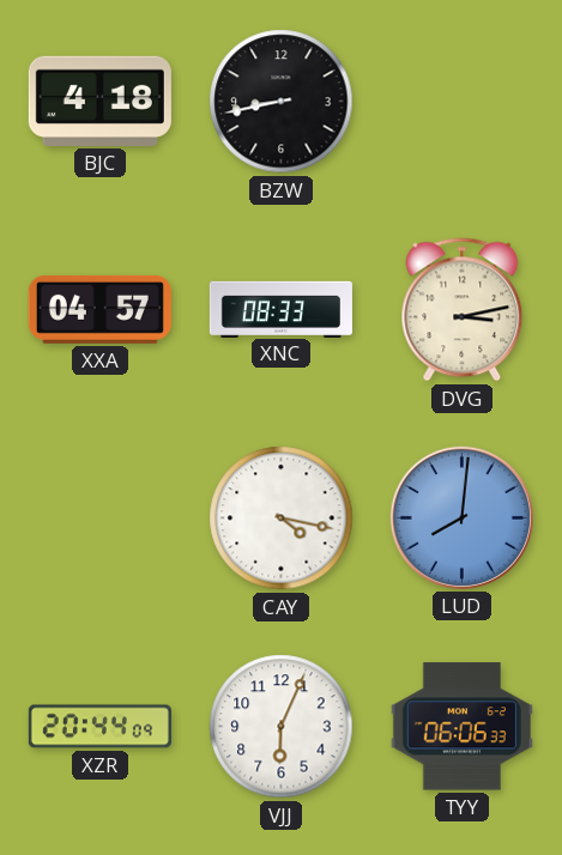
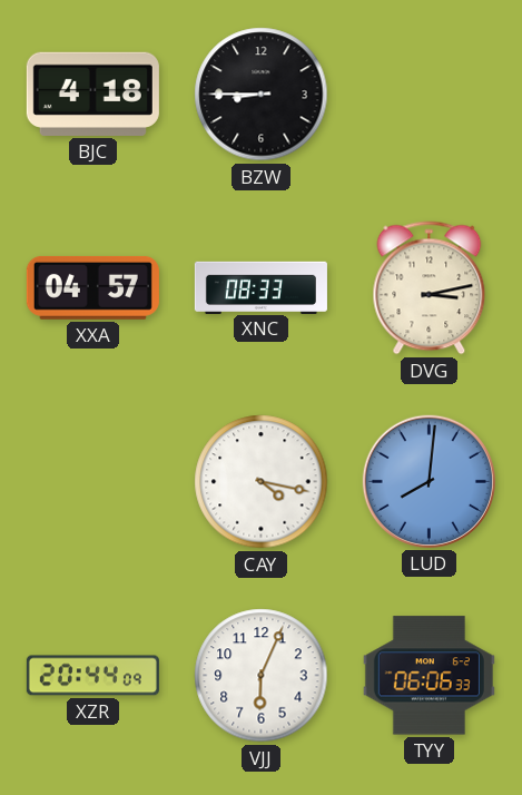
BZW: 8:43 -> 8:45 (262, 95)
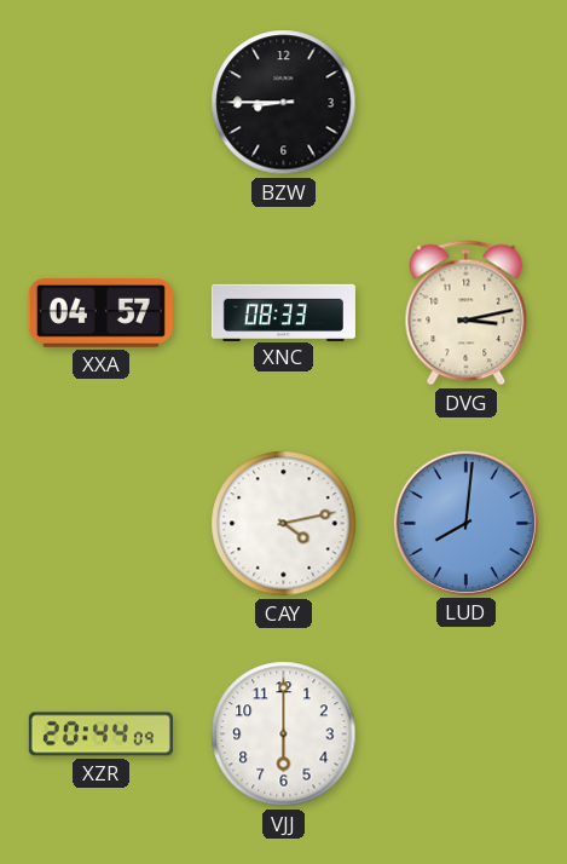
BJC: 4:18 -> none (92, 94)
CAY: 4:17 -> 4:13 (284, 524)
VJJ: 6:04 -> 6:00 (284, 735)
TYY: 06:06 -> none (429, 676)
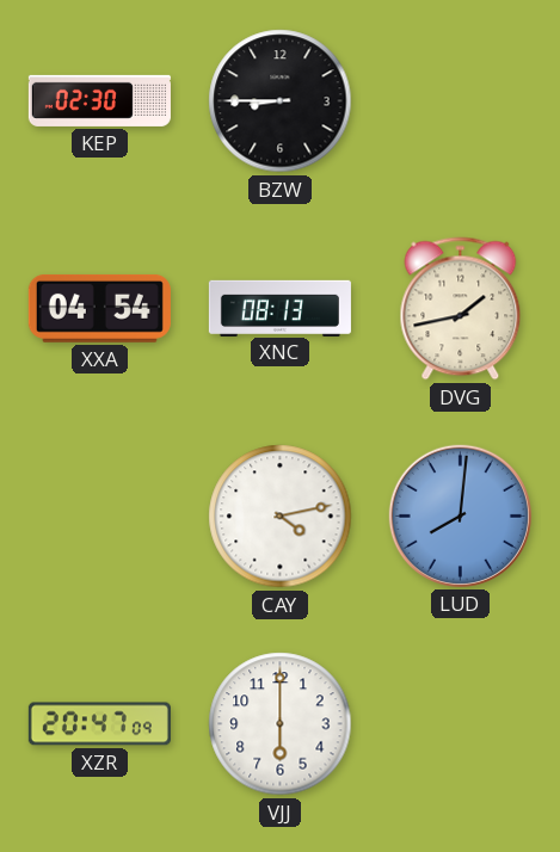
KEP: none -> 02:30 (99, 100)
XXA: 04:57 -> 04:54 (99, 308)
XNC: 08:33 -> 08:13 (279, 308)
DVG: 3:13 -> 1:43 (461, 309)
XZR: 20:44 -> 20:47 (99, 724)
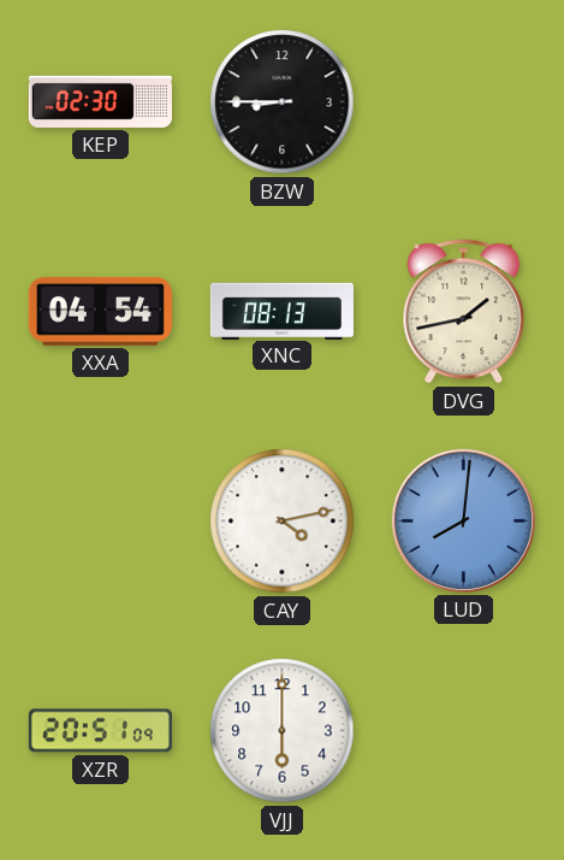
XZR: 20:47 -> 20:51 (100, 731)
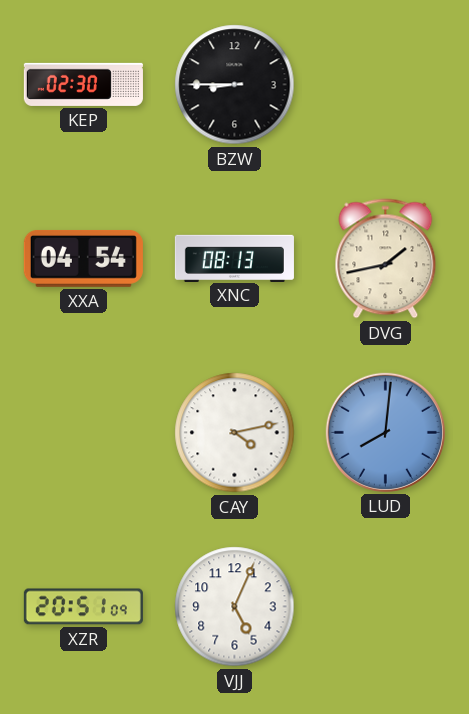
VJJ: 6:00 -> 5:04 (235, 607)
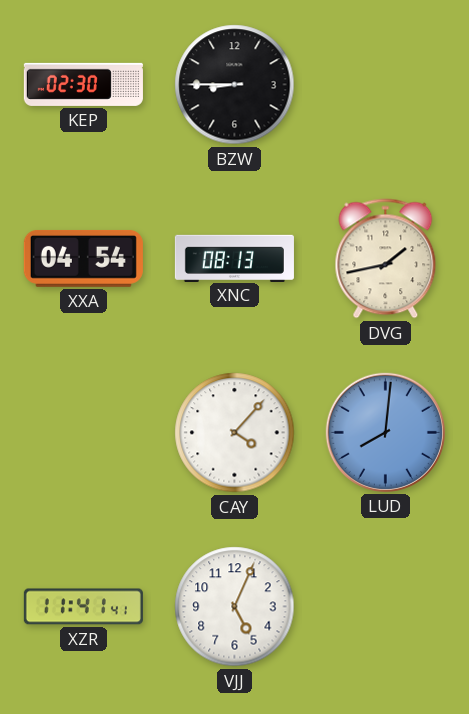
CAY: 4:13 -> 4:07 (235, 433)
XZR: 20:51 -> 11:41 (83, 607)
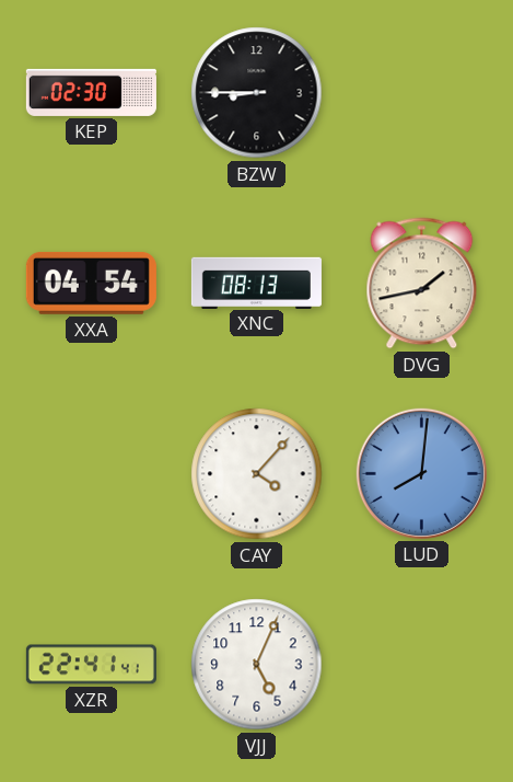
XZR: 11:41 -> 22:41 (91, 665)
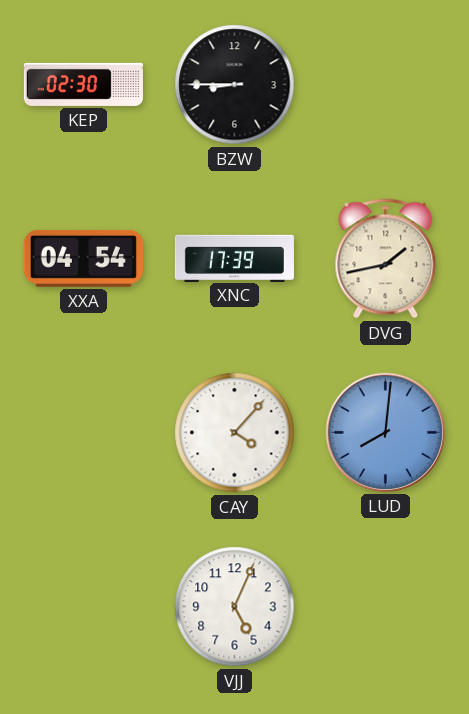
XNC: 08:13 -> 17:39 (234, 258)
XZR: 22:41 -> none (91, 665)
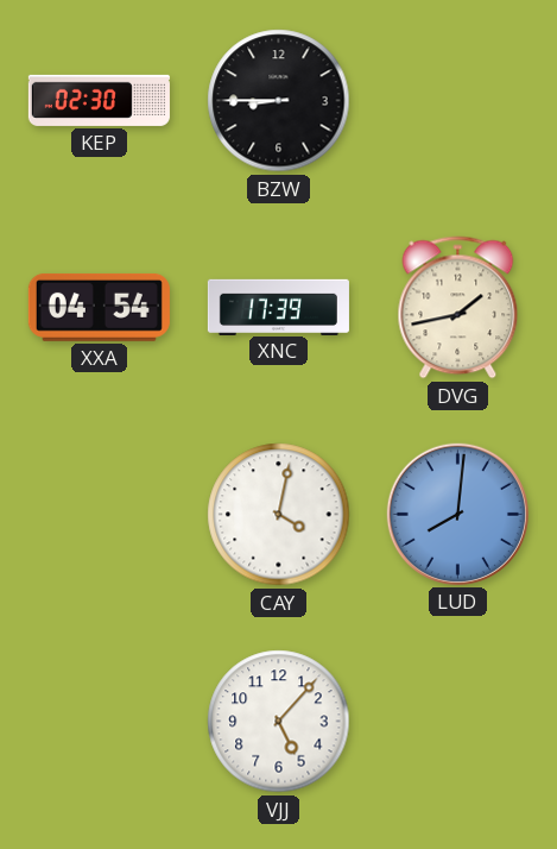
CAY: 4:07 -> 4:02 (279, 515)
VJJ: 5:04 -> 5:07 (279, 722)
